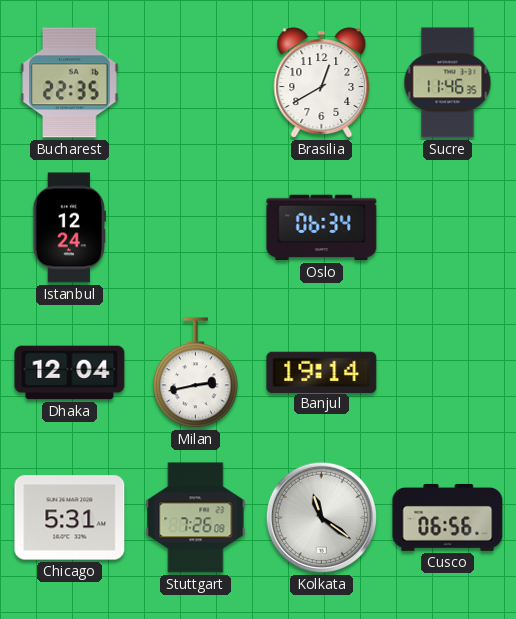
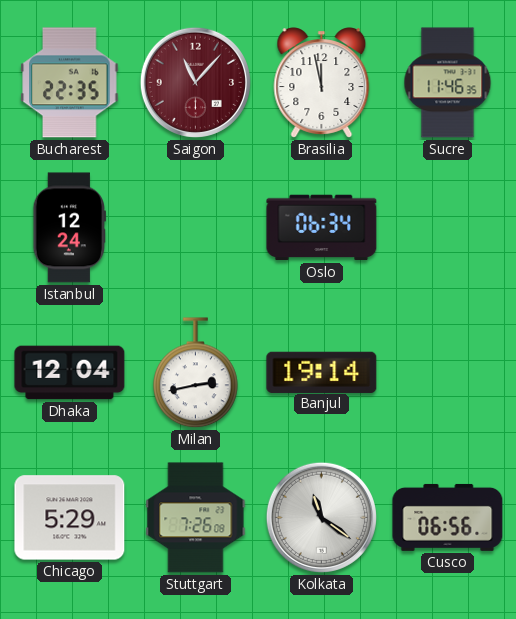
Saigon: none -> 11:07 (195, 82)
Brasilia: 12:40 -> 11:58 (322, 83)
Chicago: 5:31 -> 5:29 (70, 518)
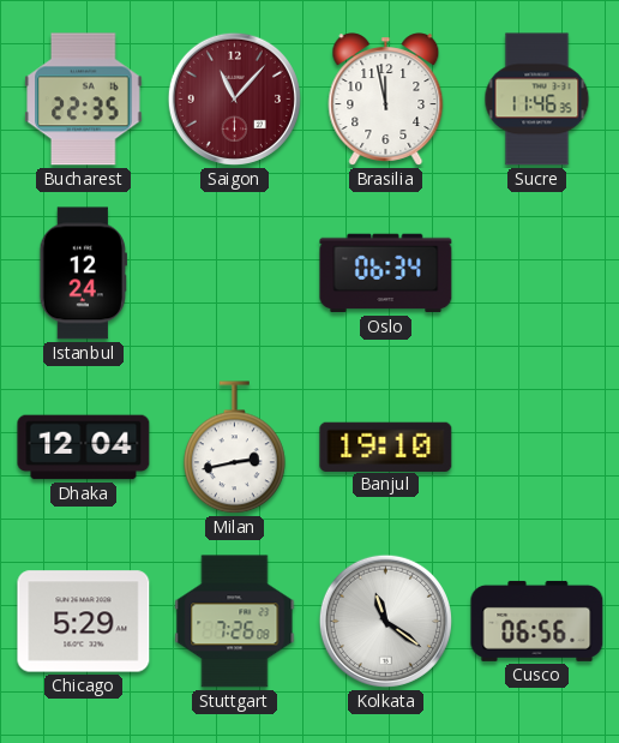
Banjul: 19:14 -> 19:10 (386, 447)
